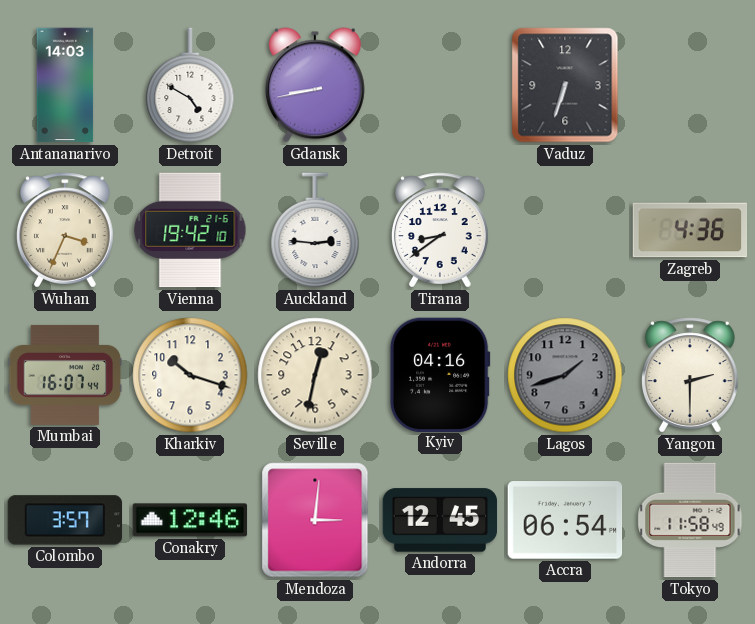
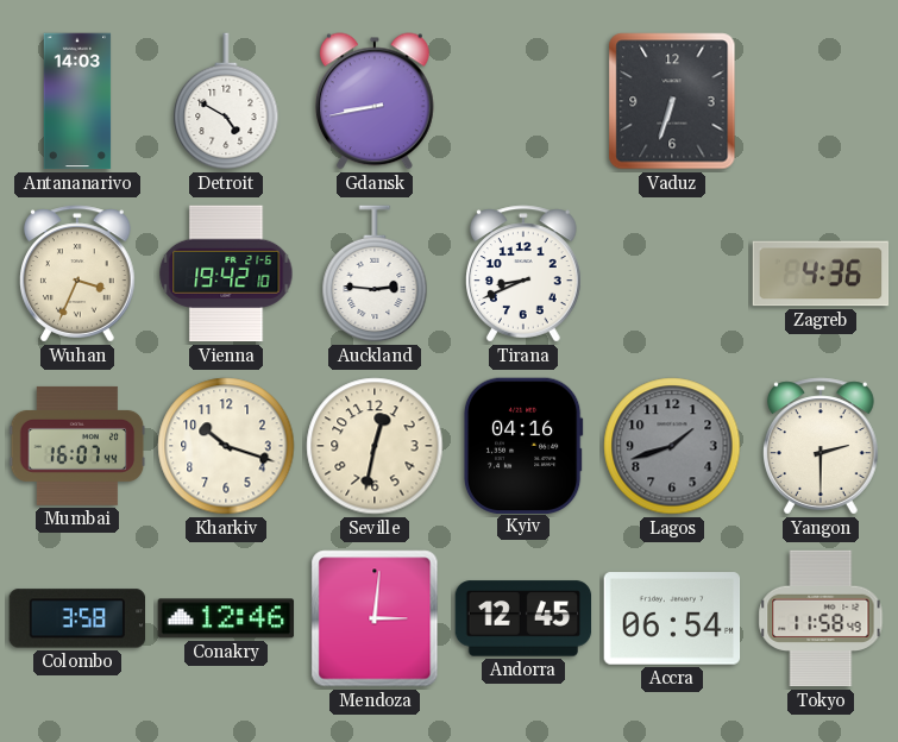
Tirana: 8:39 -> 8:41 (525, 273)
Colombo: 3:57 -> 3:58 (77, 618)
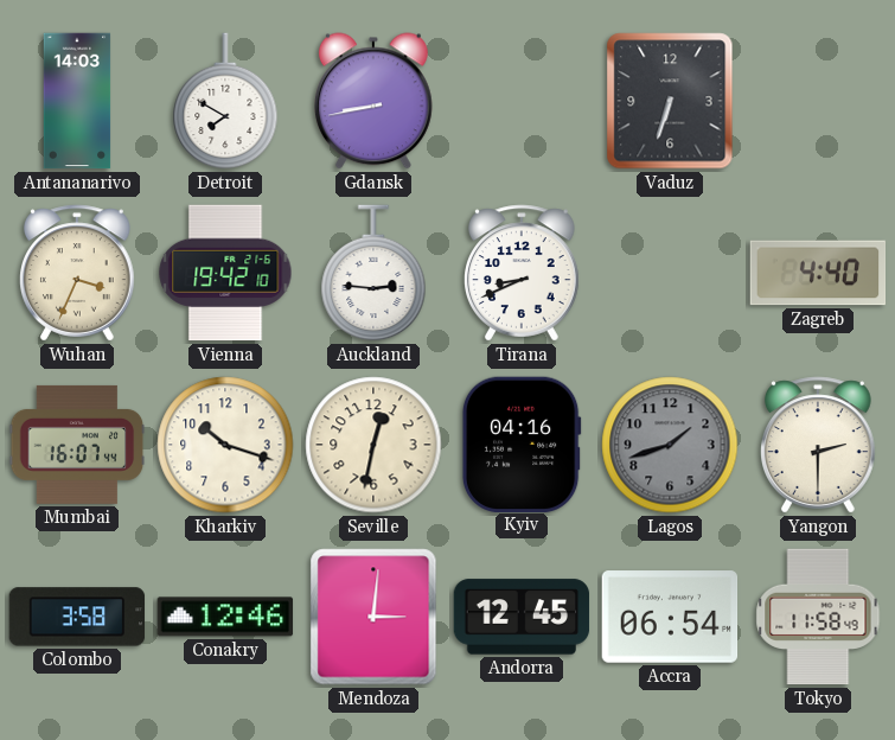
Detroit: 4:50 -> 7:50 (225, 101)
Zagreb: 4:36 -> 4:40 (818, 273)
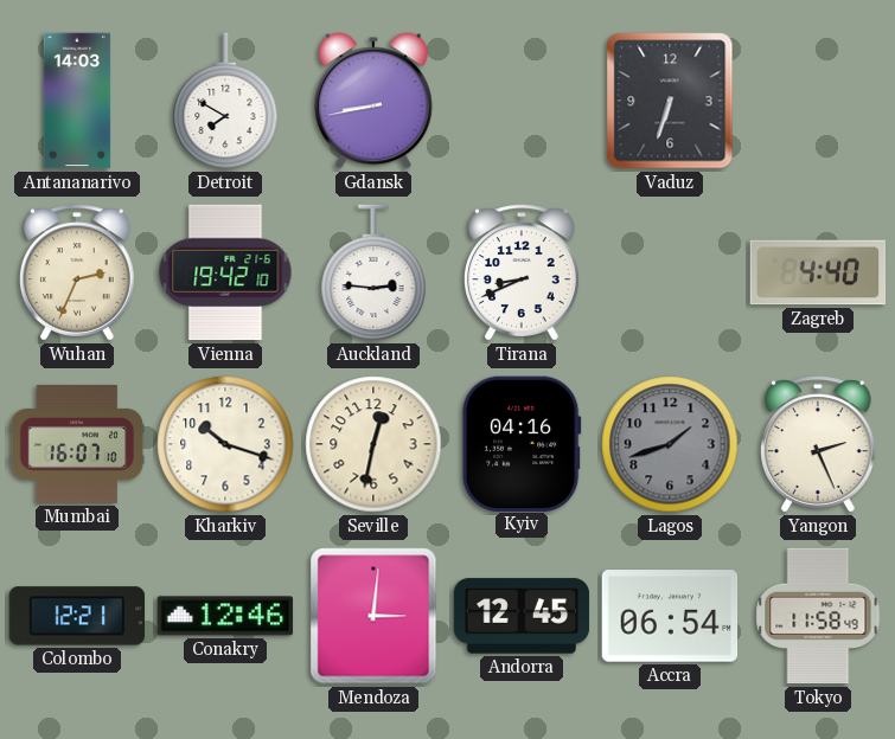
Wuhan: 3:34 -> 2:34 (78, 272)
Mumbai: 16:07:44 -> 16:07:10 (77, 444)
Yangon: 2:30 -> 2:26 (819, 444)
Colombo: 3:58 -> 12:21 (77, 616)
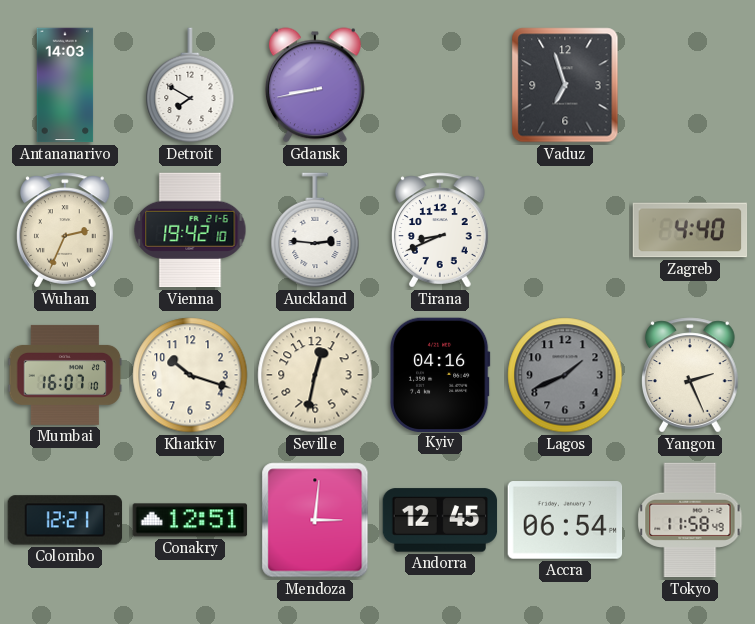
Vaduz: 6:33 -> 6:57 (565, 85)
Lagos: 1:42 -> 1:41 (565, 375)
Conakry: 12:46 -> 12:51 (190, 520)
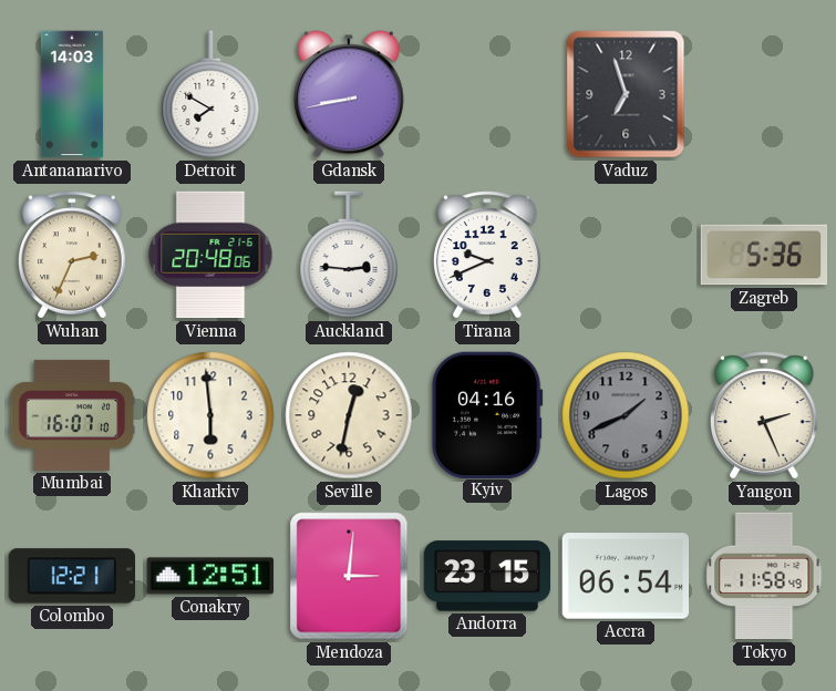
Vienna: 19:42 -> 20:48 (210, 255)
Tirana: 8:41 -> 9:41 (488, 255)
Zagreb: 4:40 -> 5:36 (764, 255)
Kharkiv: 10:18 -> 5:59 (210, 415)
Andorra: 12:45 -> 23:15 (487, 576)
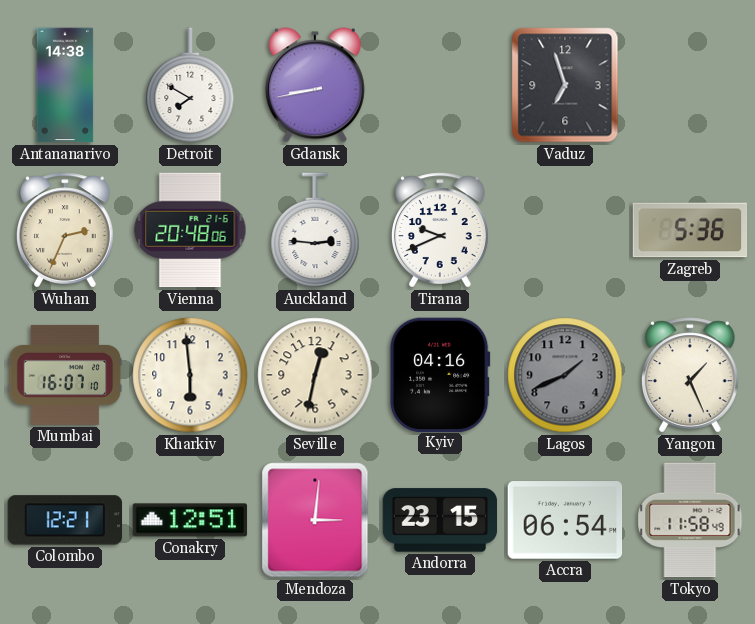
Antananarivo: 14:03 -> 14:38 (65, 85)
Yangon: 2:26 -> 1:26 (691, 375)
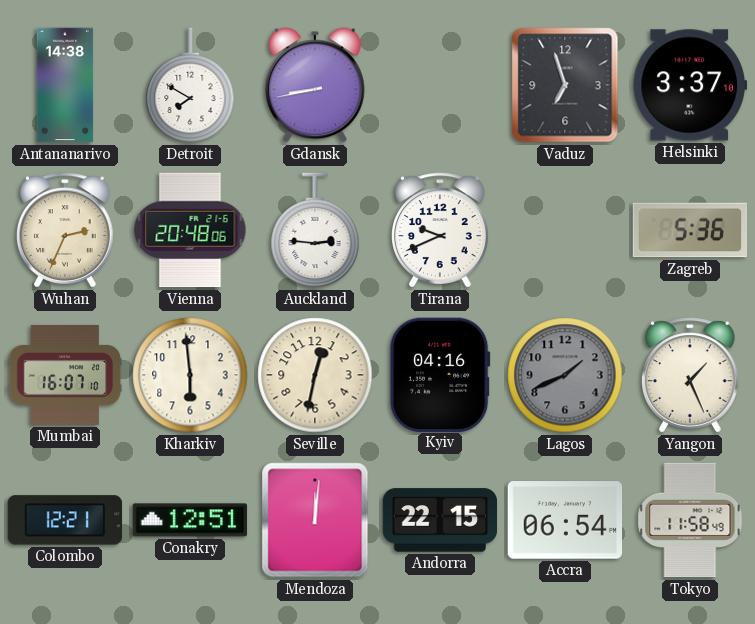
Helsinki: none -> 3:37 (690, 85)
Mendoza: 3:01 -> 12:01 (315, 520)
Andorra: 23:15 -> 22:15 (440, 520)
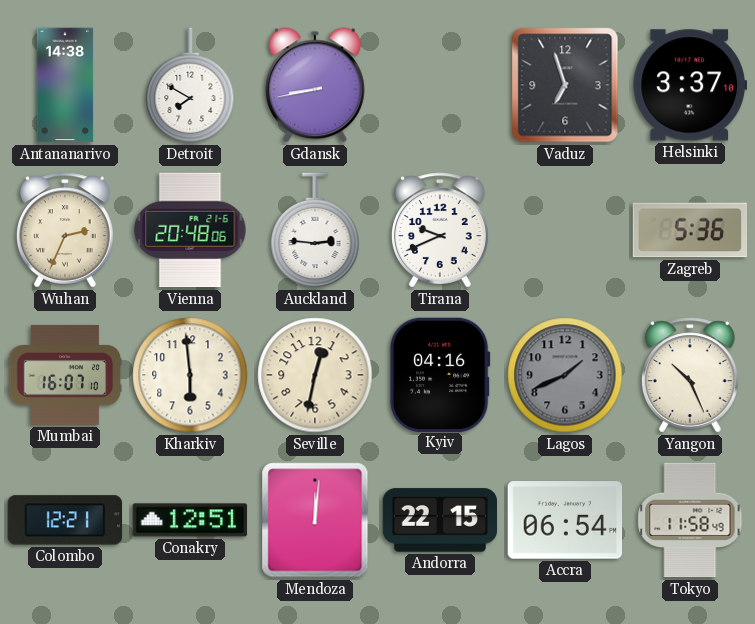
Yangon: 1:26 -> 10:26 (691, 375)
